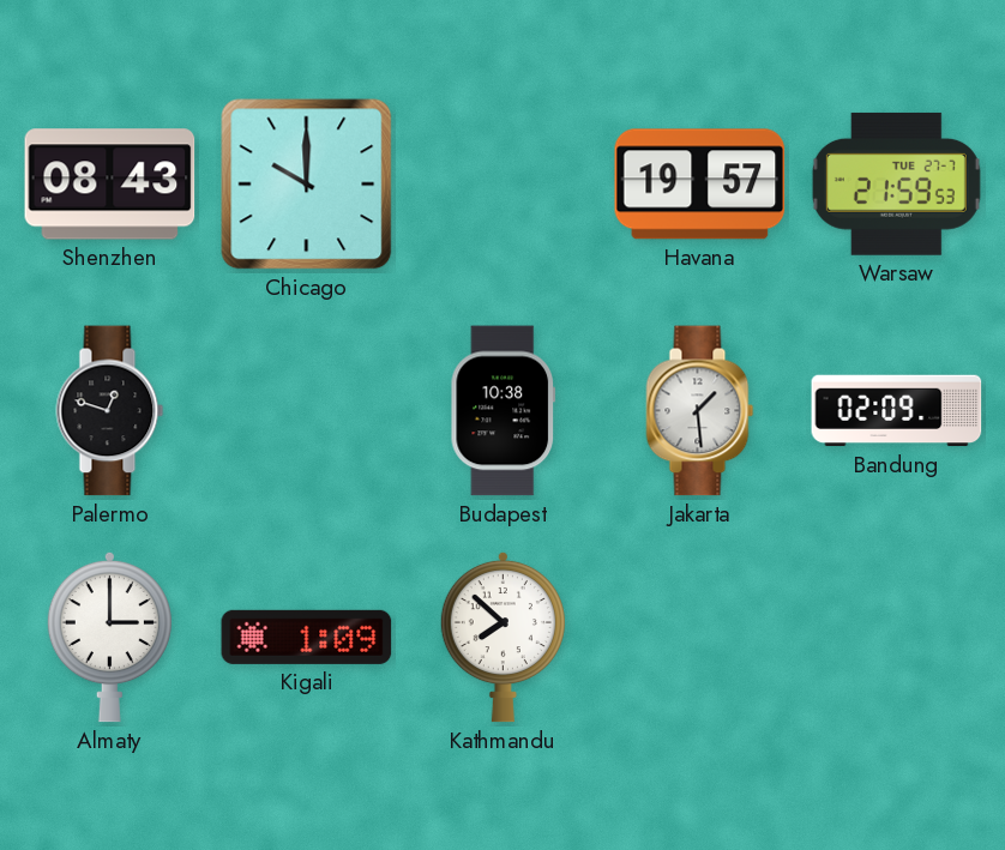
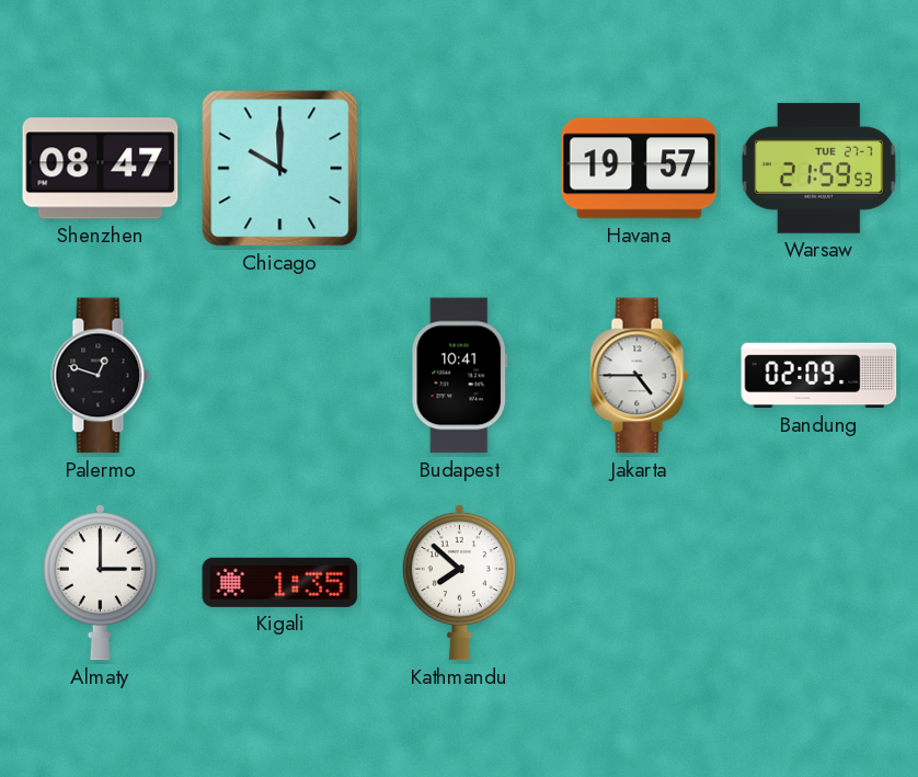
Shenzhen: 08:43 -> 08:47 (101, 169)
Budapest: 10:38 -> 10:41 (460, 376)
Jakarta: 1:29 -> 4:45 (640, 376)
Kigali: 1:09 -> 1:35 (280, 582)
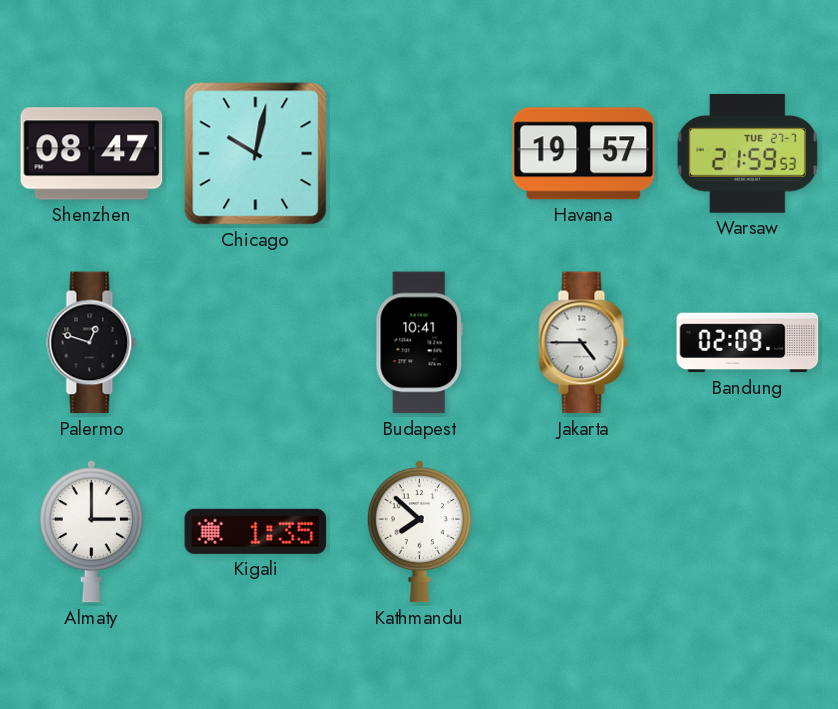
Chicago: 10:00 -> 10:02 (256, 154)
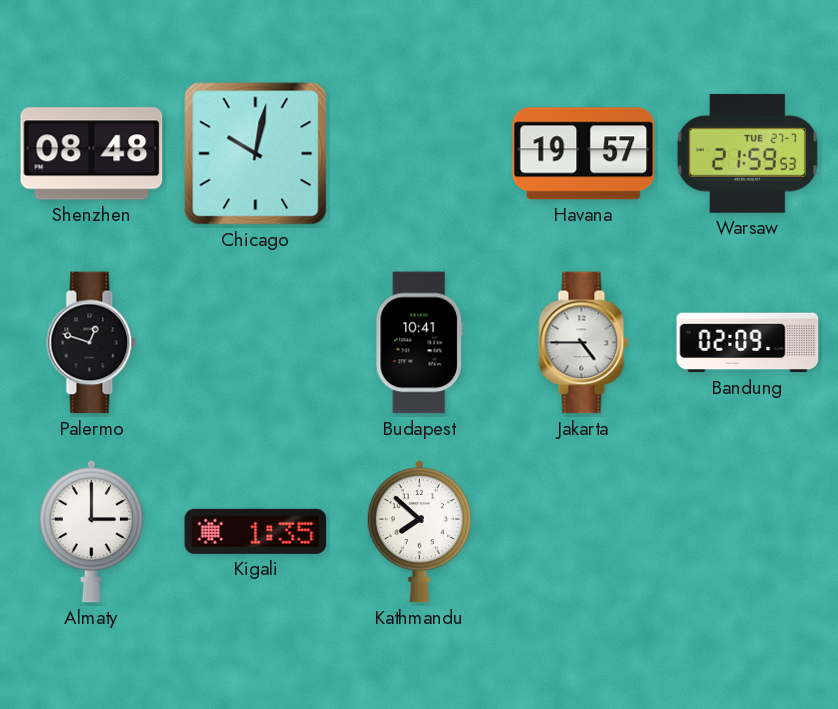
Shenzhen: 08:47 -> 08:48 (92, 154)
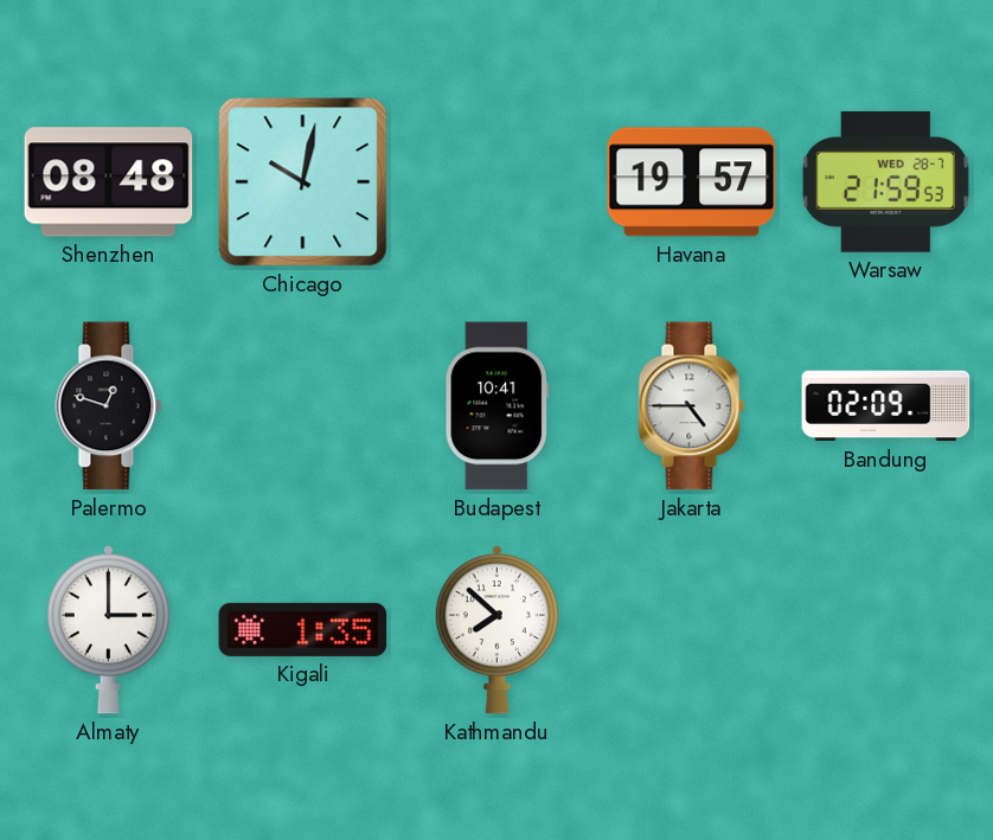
Warsaw date: TUE 27-7 -> WED 28-7 (885, 181)
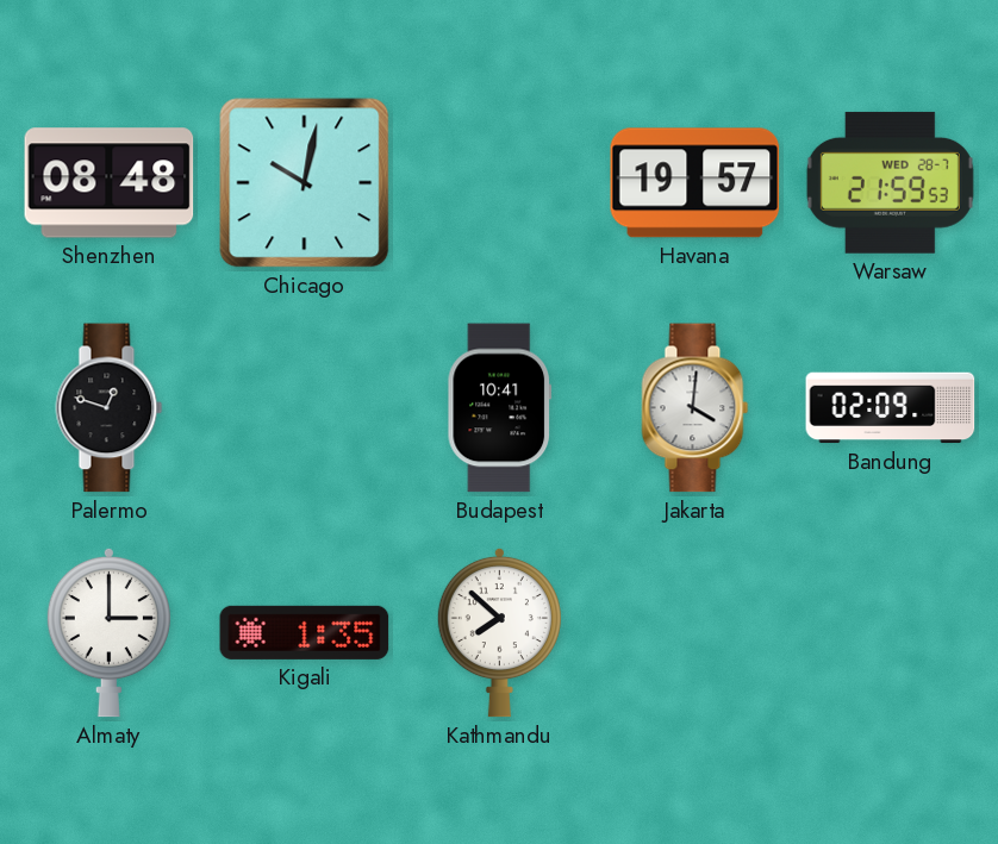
Jakarta: 4:45 -> 4:01 (696, 408)
